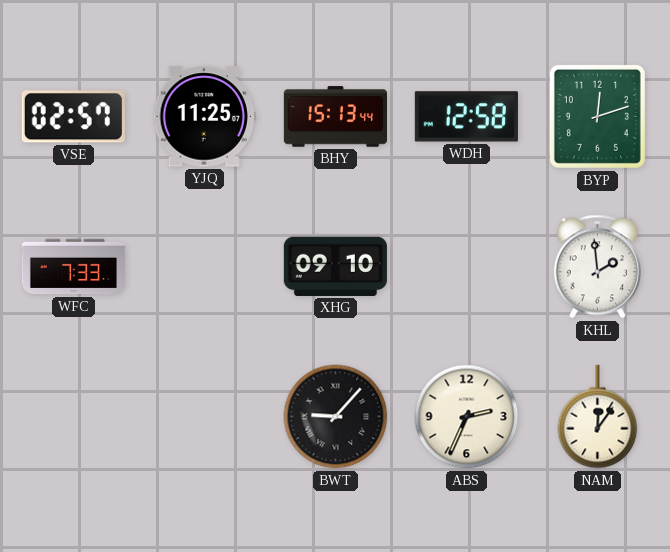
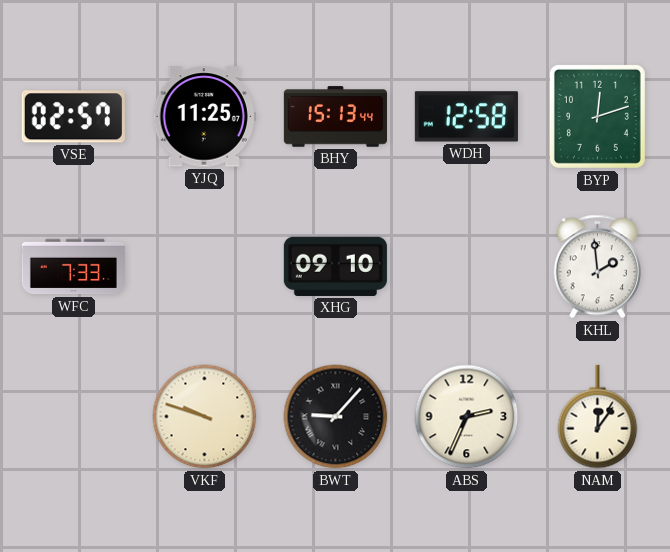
VKF: none -> 9:48 (205, 417)
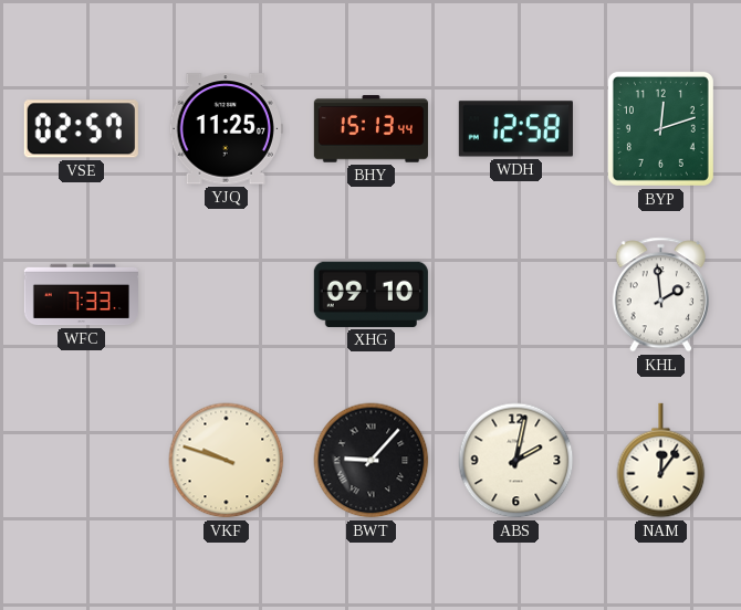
ABS: 2:34 -> 2:02 (516, 461)
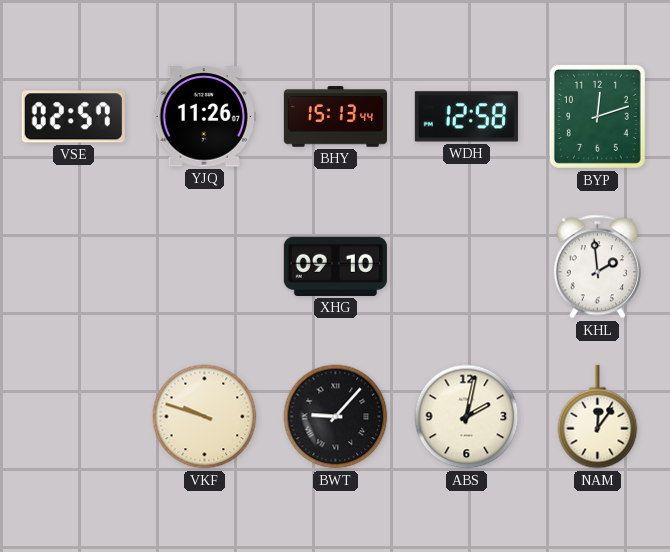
YJQ: 11:25 -> 11:26 (204, 117)
WFC: 7:33 -> none (81, 295)
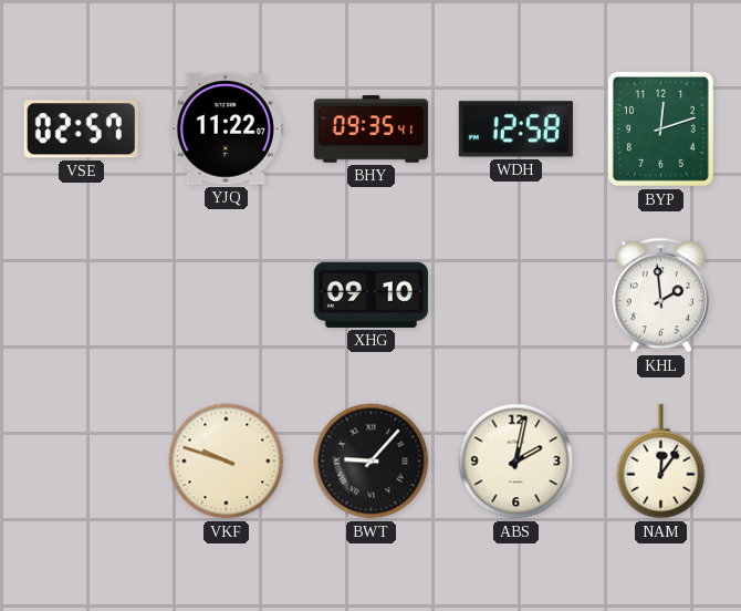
YJQ: 11:26 -> 11:22 (226, 130)
BHY: 15:13 -> 09:35 (370, 130)
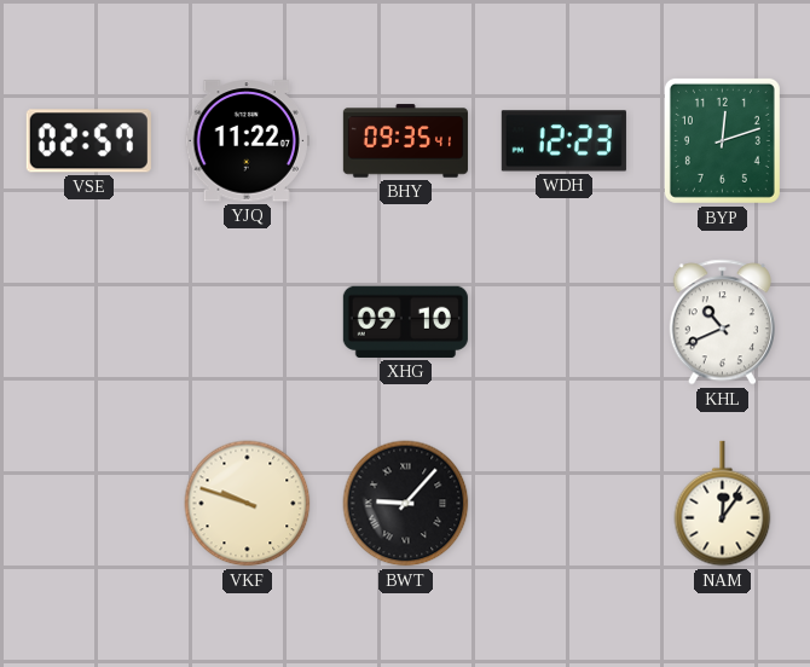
WDH: 12:58 -> 12:23 (563, 141)
KHL: 1:59 -> 10:41 (722, 323)
ABS: 2:02 -> none (516, 462)
